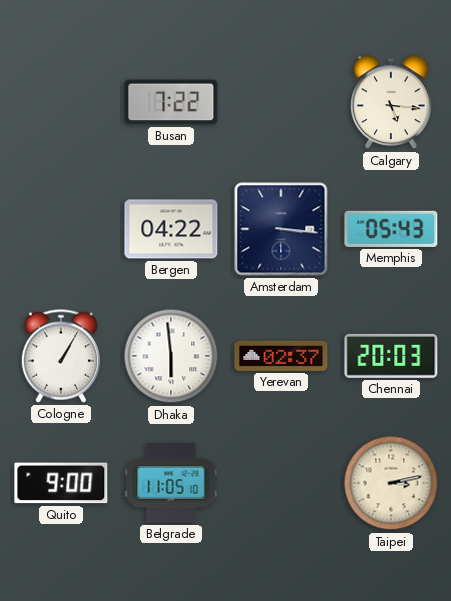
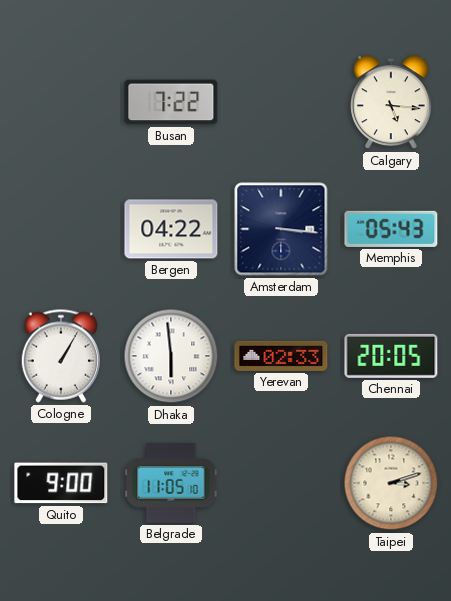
Yerevan: 02:37 -> 02:33 (281, 356)
Chennai: 20:03 -> 20:05 (391, 356)
Taipei: 3:13 -> 3:12 (391, 483)
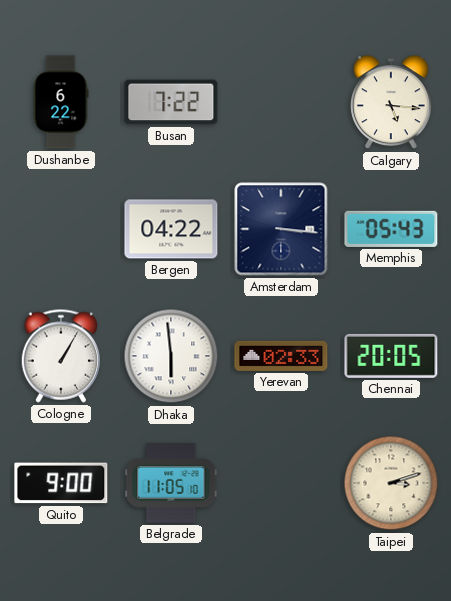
Dushanbe: none -> 6:22 (61, 102)
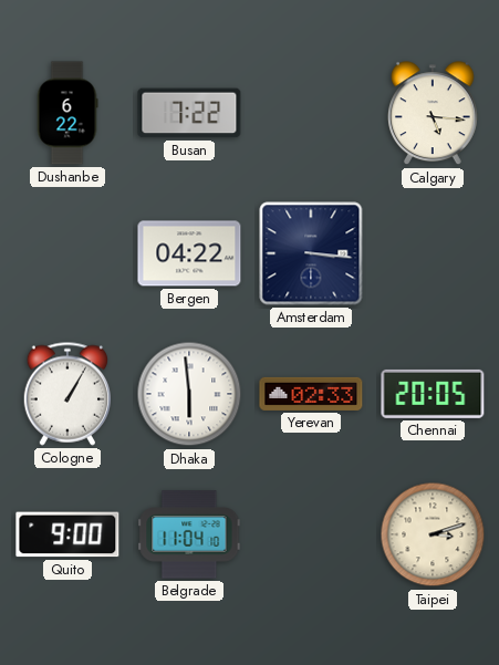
Memphis: 05:43 -> none (391, 229)
Belgrade: 11:05 -> 11:04 (189, 534)
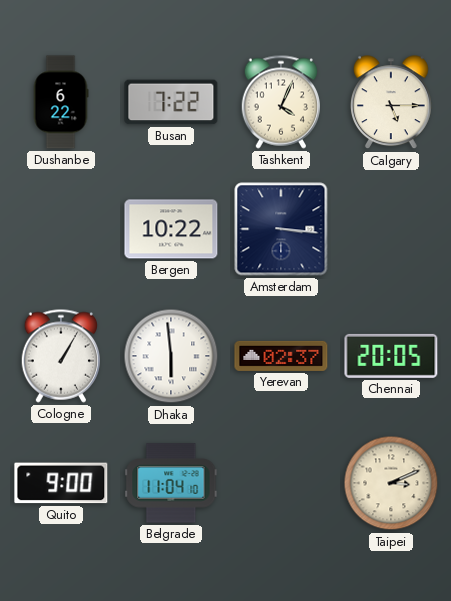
Tashkent: none -> 4:04 (280, 102)
Calgary: 5:16 -> 5:15 (391, 103)
Bergen: 04:22 -> 10:22 (171, 229)
Yerevan: 02:33 -> 02:37 (281, 356)
Taipei: 3:12 -> 3:11 (391, 483)
